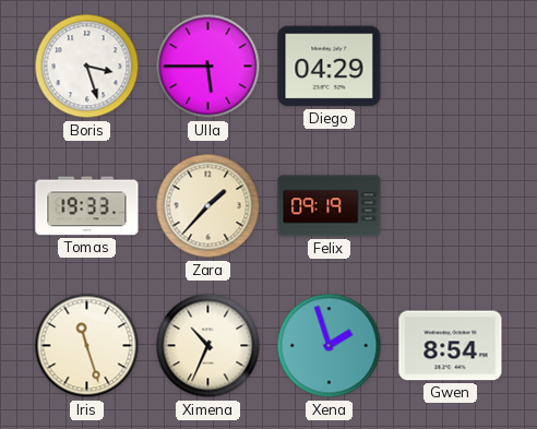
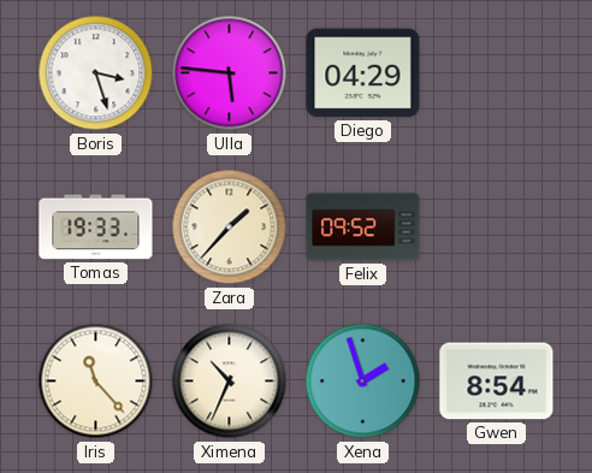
Ulla: 5:45 -> 5:46 (230, 73)
Felix: 09:19 -> 09:52 (363, 227)
Iris: 11:27 -> 11:23 (96, 382)
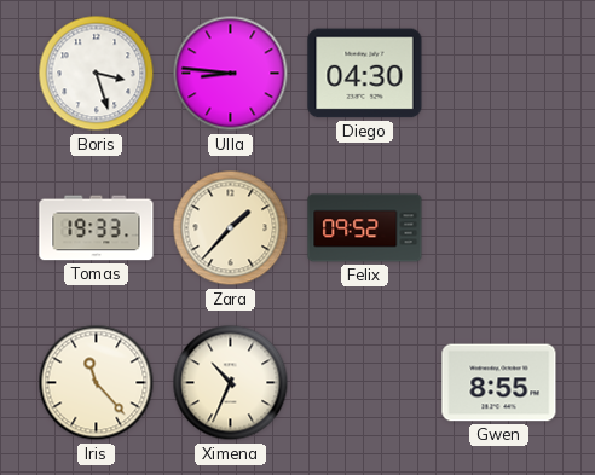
Ulla: 5:46 -> 8:46 (231, 74)
Diego: 04:29 -> 04:30 (365, 74)
Xena: 1:57 -> none (363, 382)
Gwen: 8:54 -> 8:55 (499, 383)
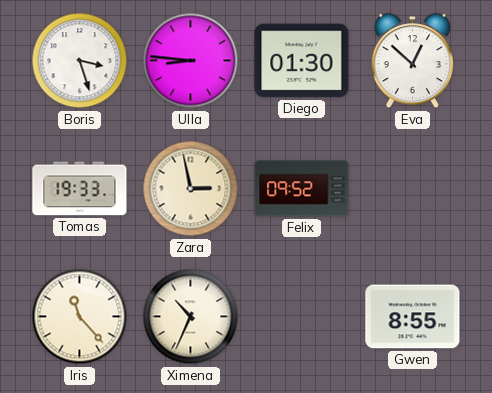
Diego: 04:30 -> 01:30 (302, 61)
Eva: none -> 12:52 (412, 61)
Zara: 1:37 -> 2:58 (191, 189)
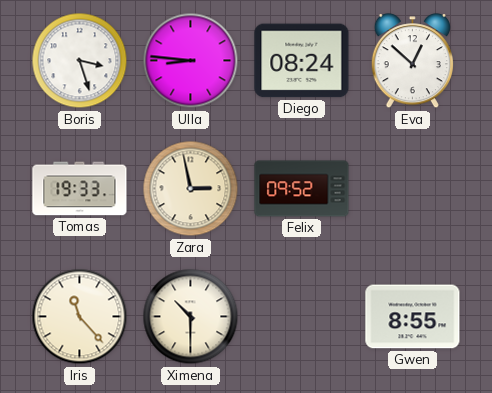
Diego: 01:30 -> 08:24 (302, 61)
Ximena: 10:34 -> 10:30 (191, 317)
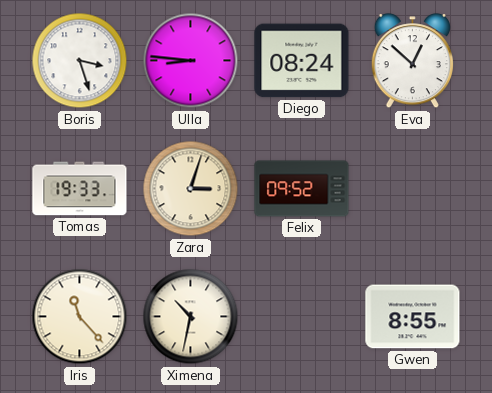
Zara: 2:58 -> 3:03 (191, 189)
Ximena: 10:30 -> 10:32 (191, 317)
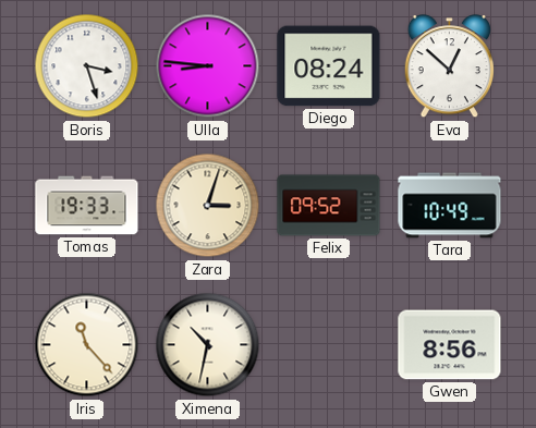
Tara: none -> 10:49 (450, 206)
Gwen: 8:55 -> 8:56 (450, 345)
